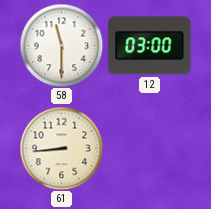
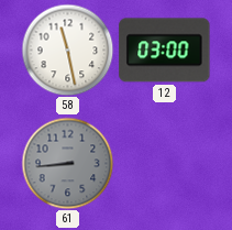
58: 11:30 -> 11:28 (67, 50)
61 dial: cream -> grey (67, 163)
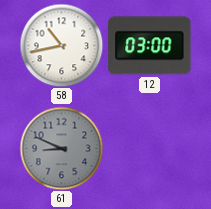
58: 11:28 -> 10:43 (61, 45)
61: 8:44 -> 8:49 (61, 148)
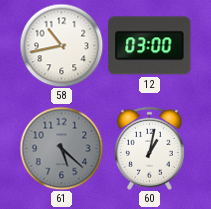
61: 8:49 -> 5:22 (61, 148)
60: none -> 1:02 (149, 148)
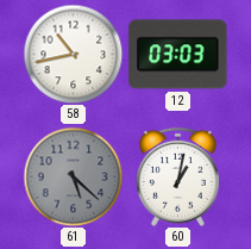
12: 03:00 -> 03:03 (178, 55)
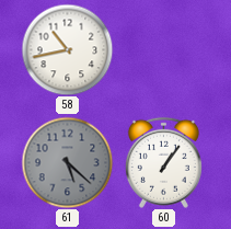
12: 03:03 -> none (178, 55)
60: 1:02 -> 1:06 (163, 162)
